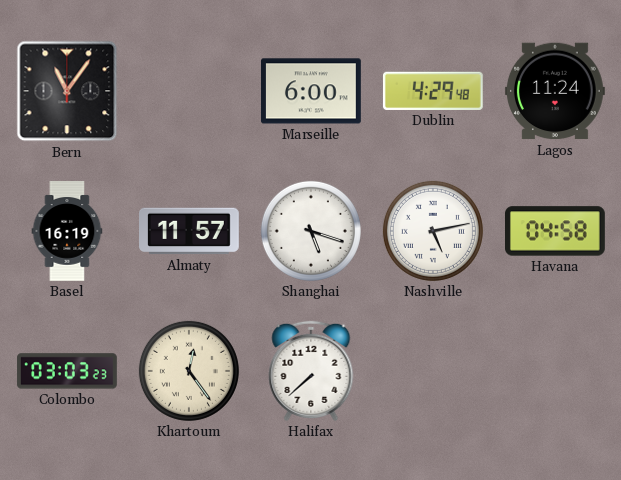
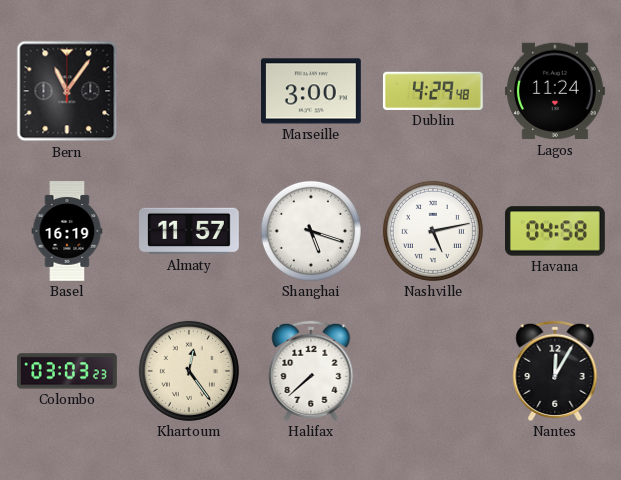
Marseille: 6:00 -> 3:00 (311, 91)
Nantes: none -> 12:05 (555, 371)
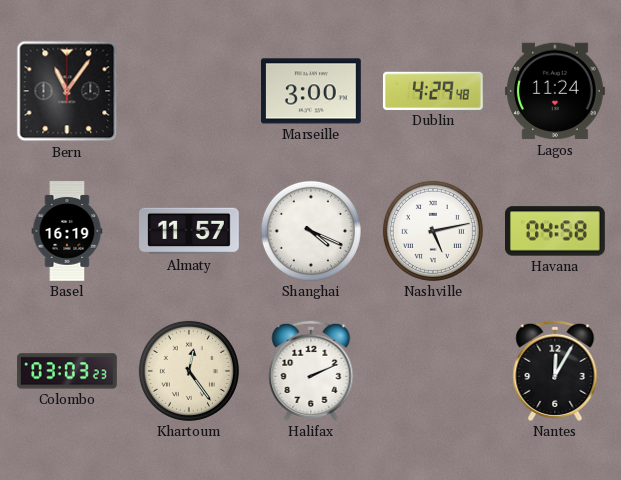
Shanghai: 5:18 -> 4:19 (311, 231)
Halifax: 7:38 -> 2:11 (311, 371)
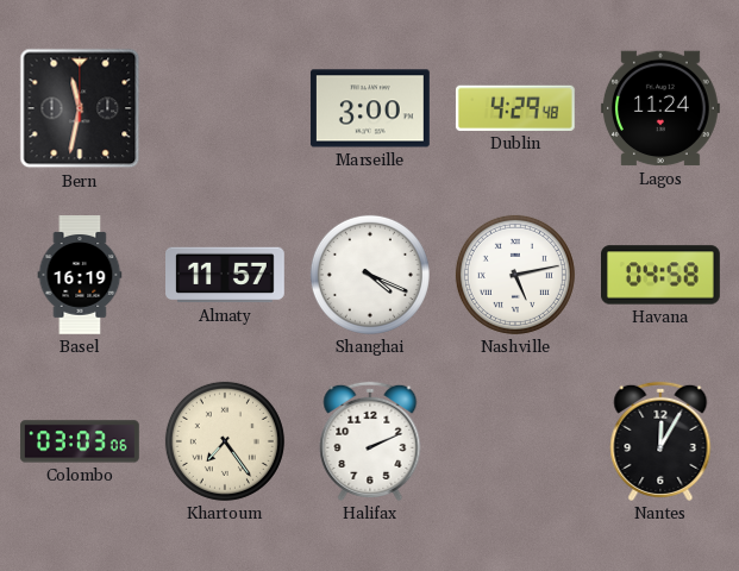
Bern: 11:06 -> 11:32 (80, 108)
Colombo: 03:03:23 -> 03:03:06 (81, 441)
Khartoum: 12:24 -> 7:24 (225, 441)
